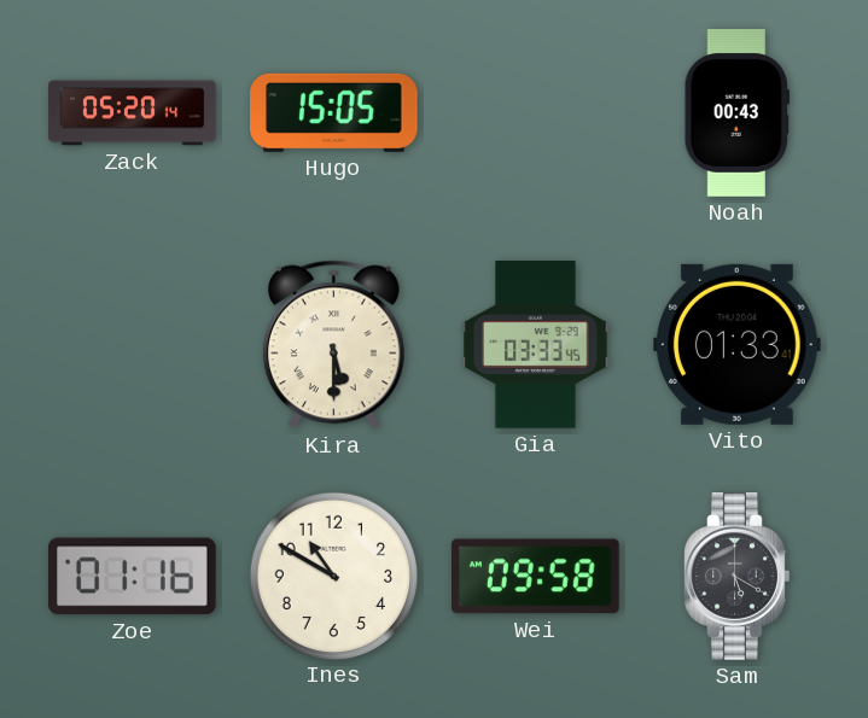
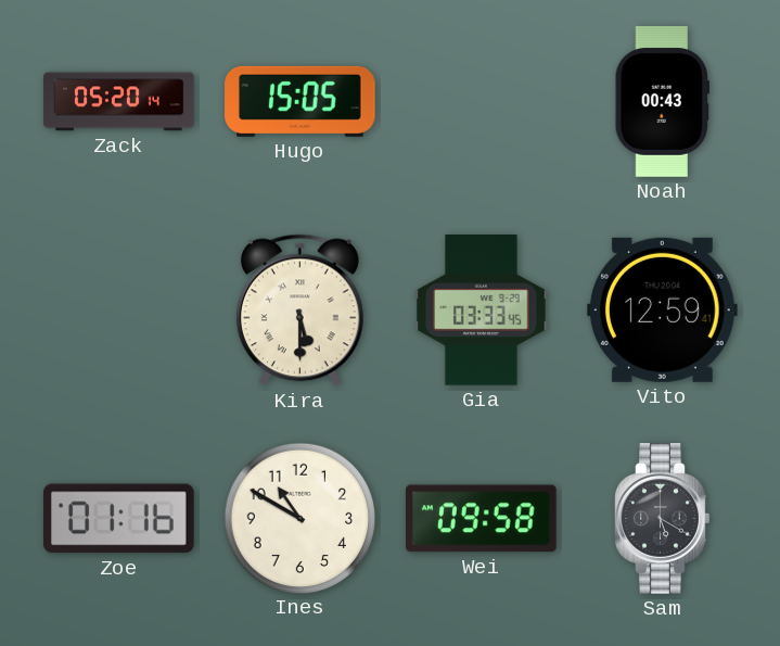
Vito: 01:33 -> 12:59 (663, 309)
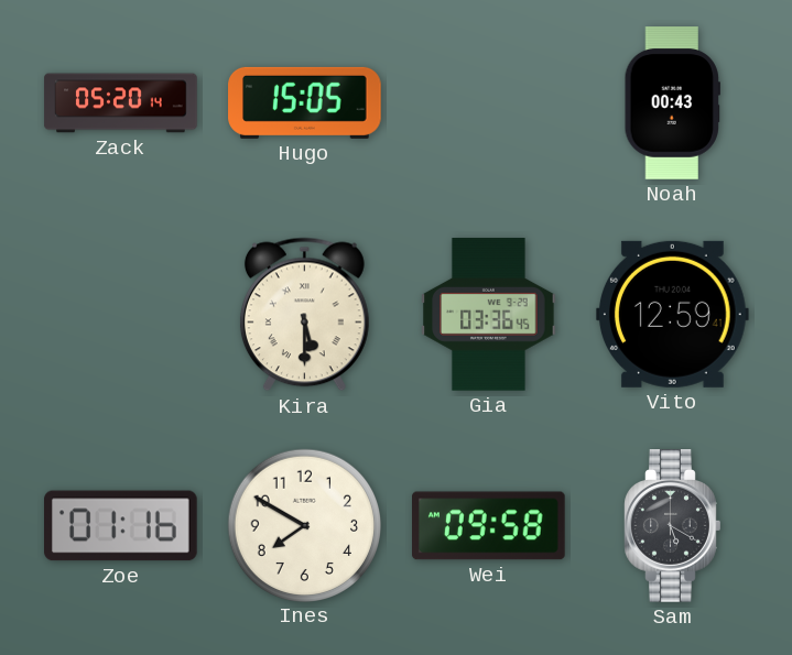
Gia: 03:33 -> 03:36 (489, 315)
Ines: 10:50 -> 7:50 (304, 525)
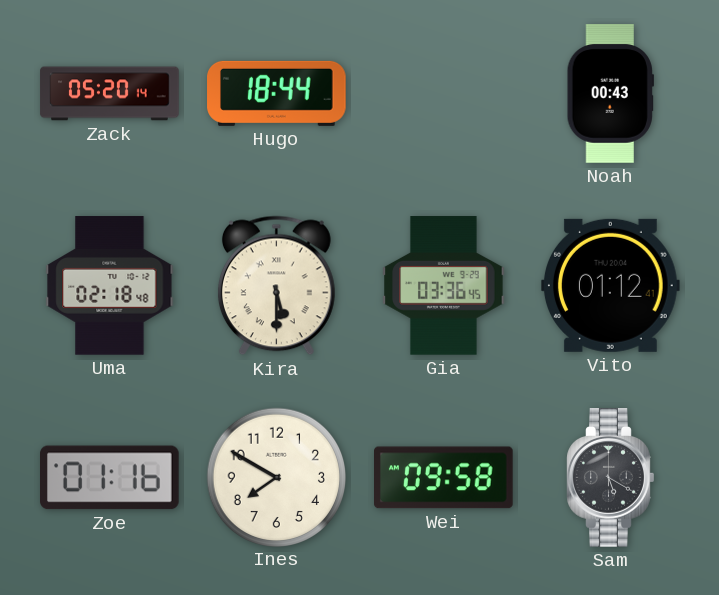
Hugo: 15:05 -> 18:44 (277, 93)
Uma: none -> 02:18 (110, 286)
Vito: 12:59 -> 01:12 (611, 285)
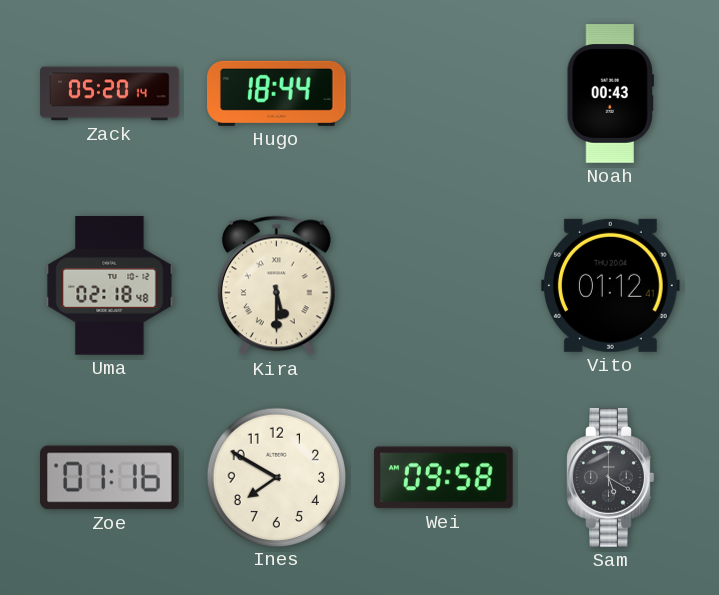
Gia: 03:36 -> none (444, 286)
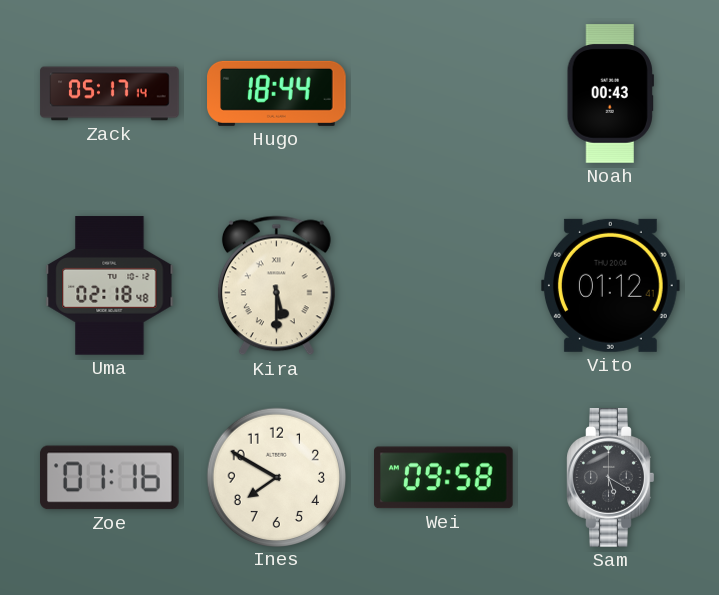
Zack: 05:20 -> 05:17 (110, 94)
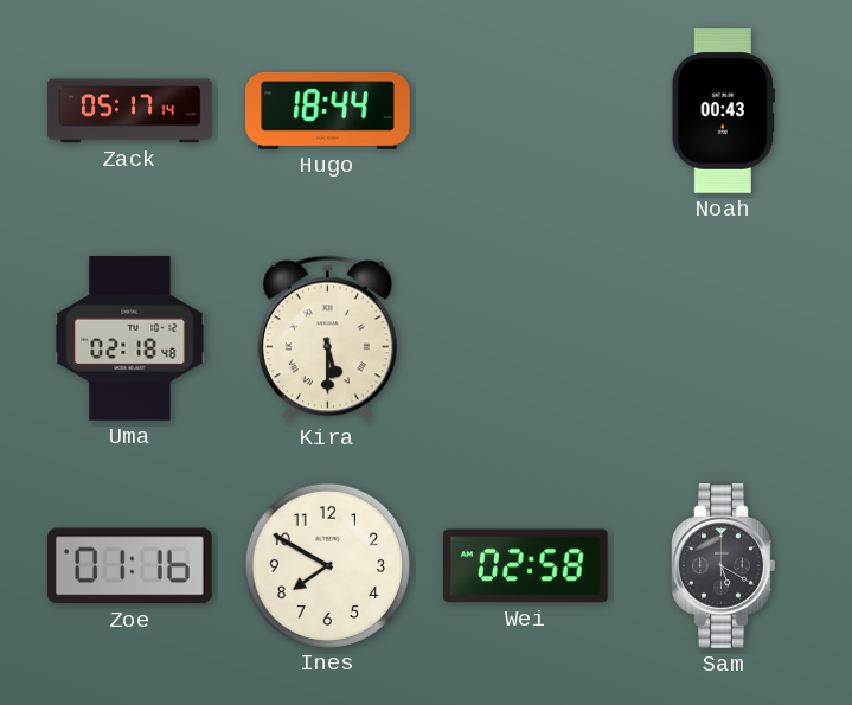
Vito: 01:12 -> none (611, 285)
Wei: 09:58 -> 02:58 (526, 566)
